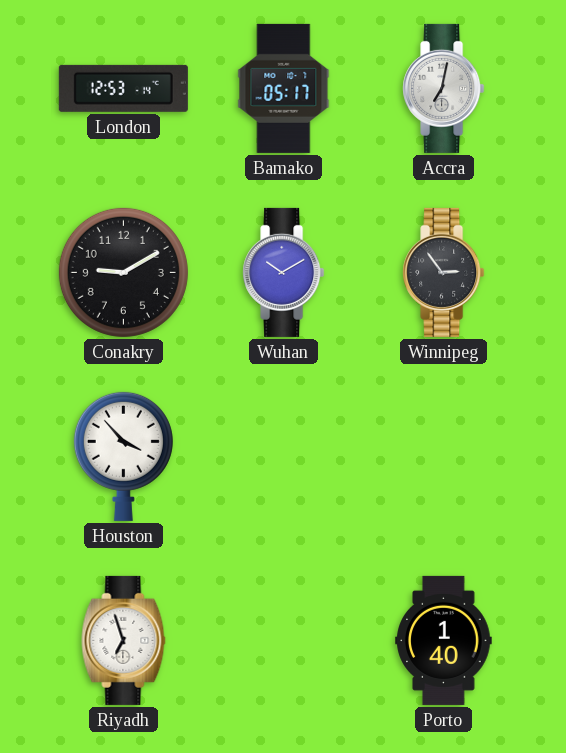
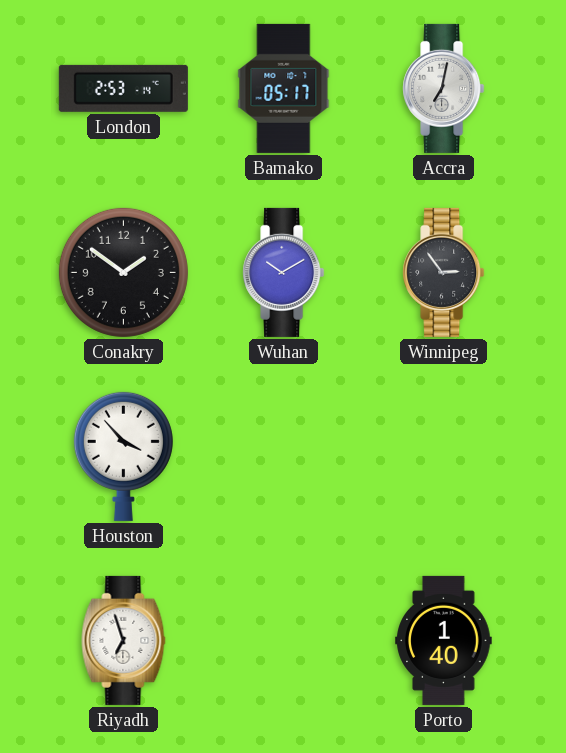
London: 12:53 -> 2:53 (123, 88)
Conakry: 9:10 -> 1:51 (123, 272)
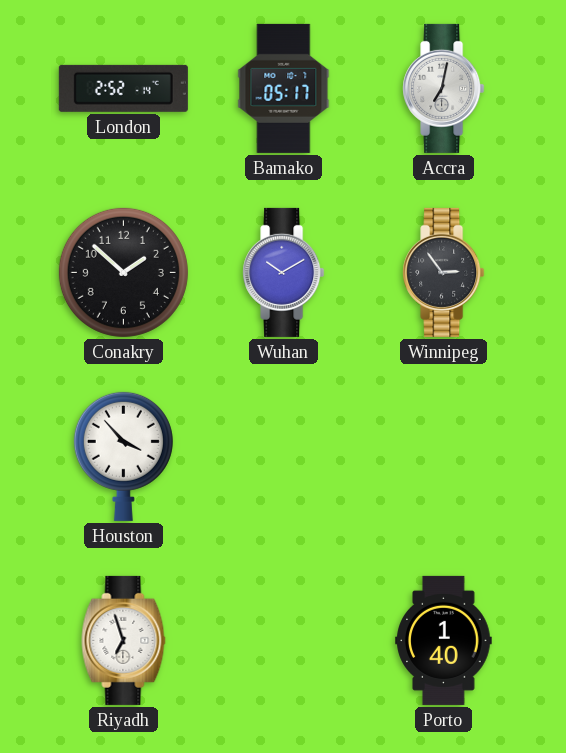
London: 2:53 -> 2:52 (123, 88)
Conakry: 1:51 -> 1:52 (123, 272)
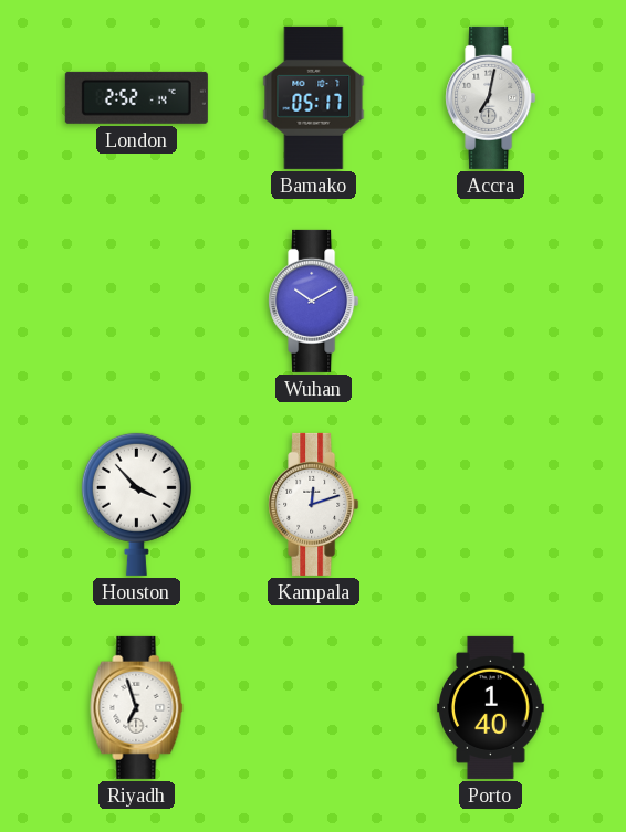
Conakry: 1:52 -> none (123, 272)
Winnipeg: 2:54 -> none (444, 272)
Kampala: none -> 12:12 (314, 504)
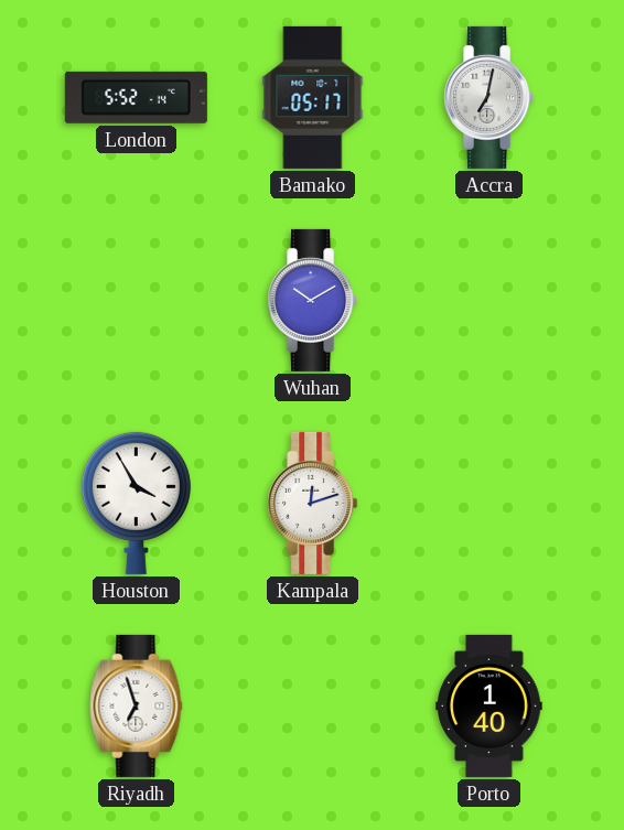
London: 2:52 -> 5:52 (136, 97)
Houston: 3:53 -> 3:55 (136, 503)
